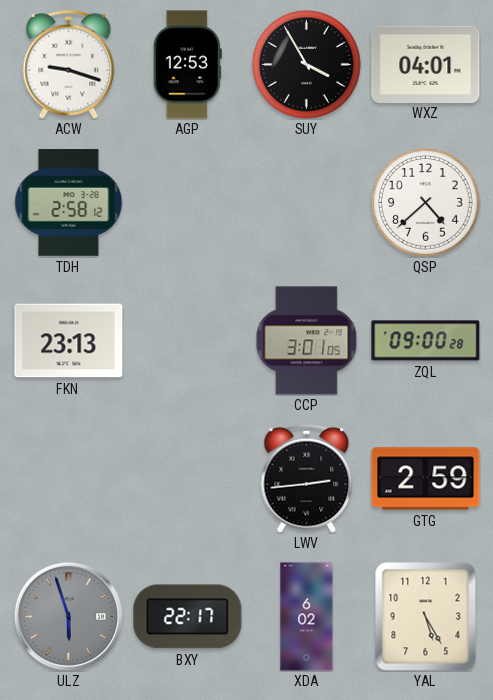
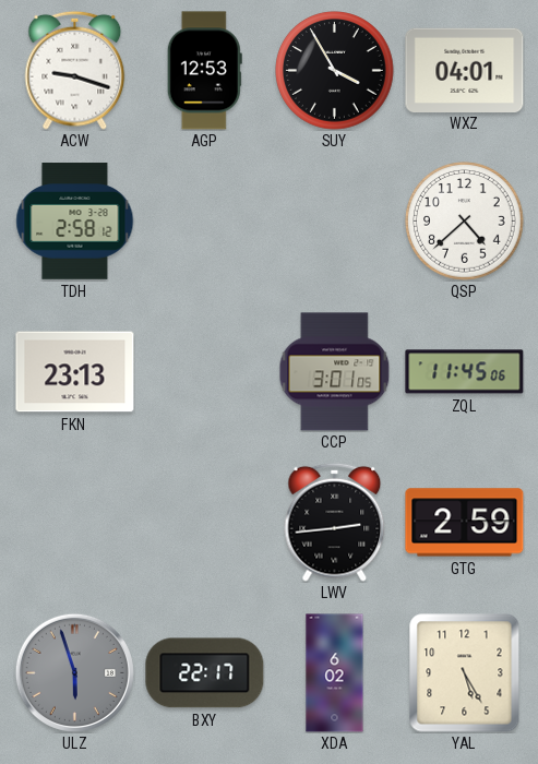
ZQL: 09:00 -> 11:45 (465, 372)
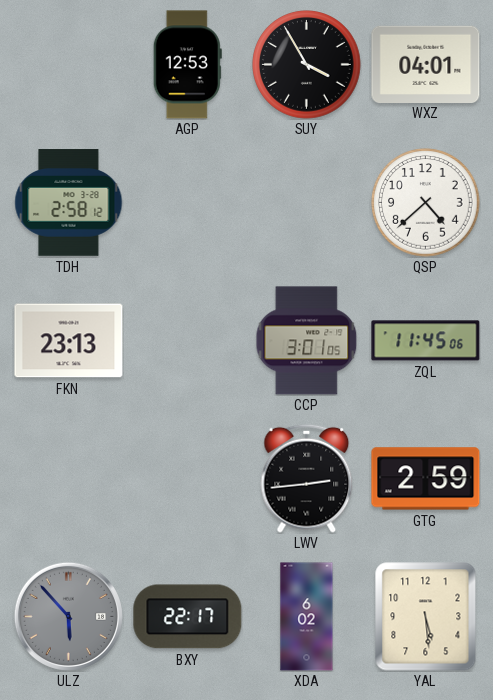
ACW: 9:18 -> none (75, 70)
ULZ: 5:57 -> 5:53 (68, 616)
YAL: 5:25 -> 5:29 (426, 617)
